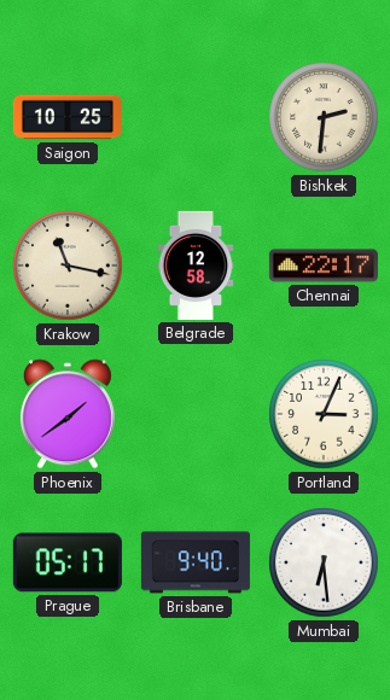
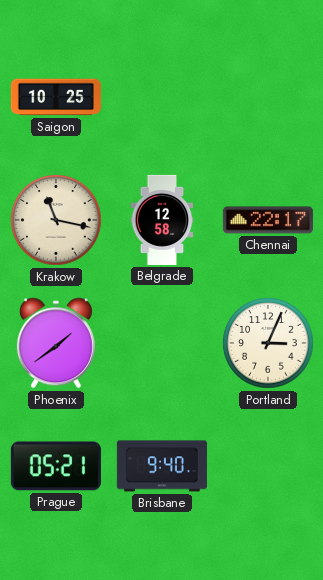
Bishkek: 2:31 -> none (324, 117)
Prague: 05:17 -> 05:21 (56, 466)
Mumbai: 6:29 -> none (324, 562)
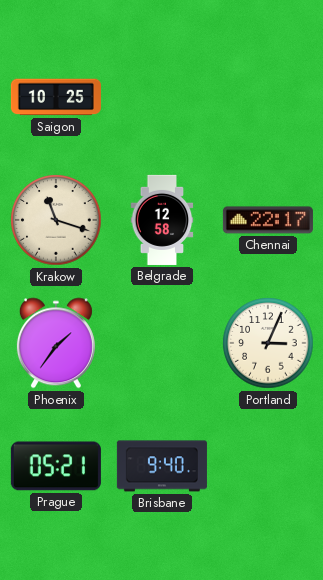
Krakow: 11:17 -> 11:18 (56, 220)
Phoenix: 1:39 -> 1:36 (56, 343)
